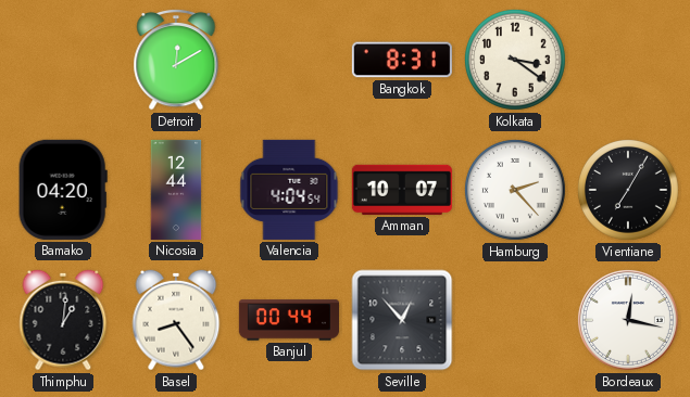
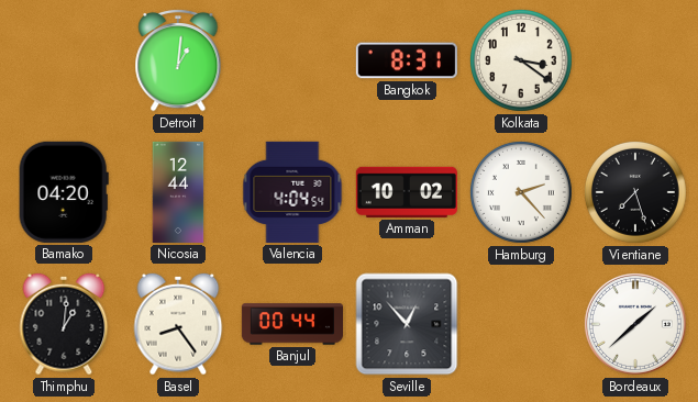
Detroit: 12:10 -> 1:01 (178, 60)
Amman: 10:07 -> 10:02 (407, 192)
Vientiane: 7:05 -> 7:27 (635, 192)
Bordeaux: 12:17 -> 1:38 (635, 324)
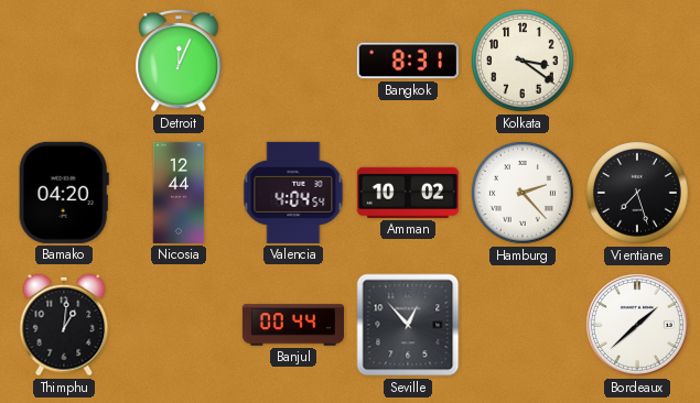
Detroit: 1:01 -> 12:04 (179, 61)
Basel: 8:24 -> none (178, 324)
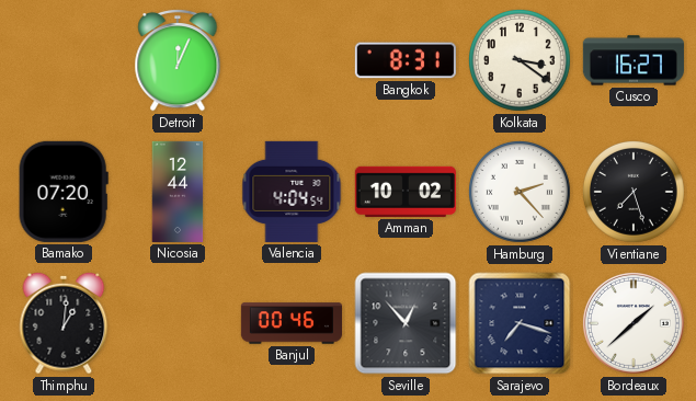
Cusco: none -> 16:27 (634, 60)
Bamako: 04:20 -> 07:20 (64, 192)
Banjul: 00:44 -> 00:46 (290, 323)
Sarajevo: none -> 7:18 (520, 323)
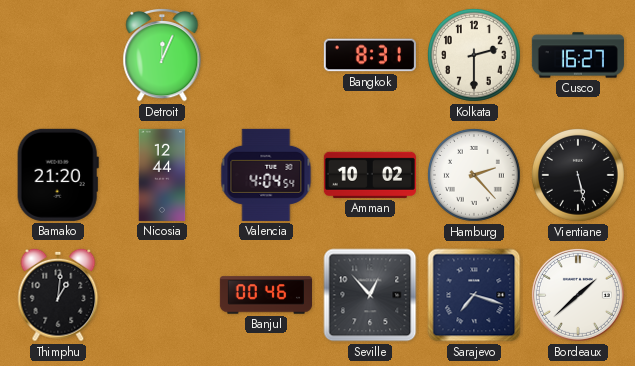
Kolkata: 3:21 -> 2:30 (474, 55)
Bamako: 07:20 -> 21:20 (58, 175)
Vientiane: 7:27 -> 5:28 (578, 175)
